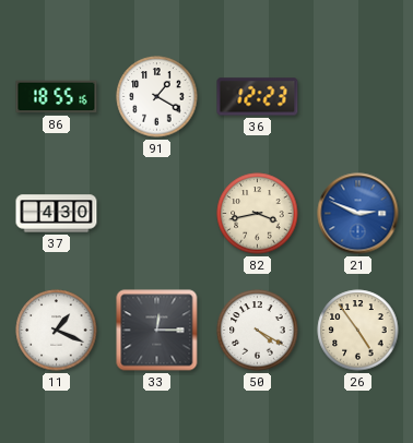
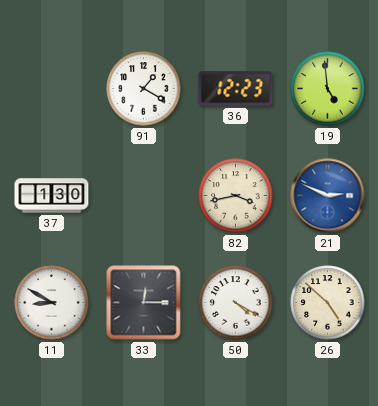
86: 18:55 -> none (57, 97)
19: none -> 4:59 (328, 89)
37: 4:30 -> 1:30 (52, 196)
11: 1:19 -> 8:50 (52, 303)
26: 4:54 -> 4:52 (328, 303)
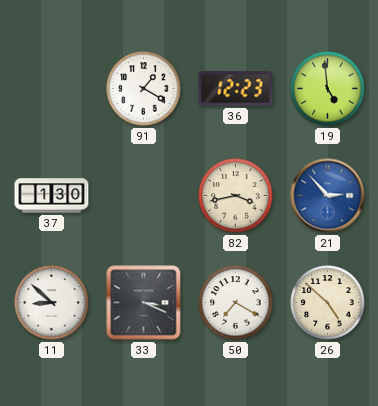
21: 2:49 -> 2:53 (328, 196)
11: 8:50 -> 8:52 (52, 303)
33: 12:15 -> 3:19 (144, 303)
50: 4:20 -> 7:20 (236, 303)
